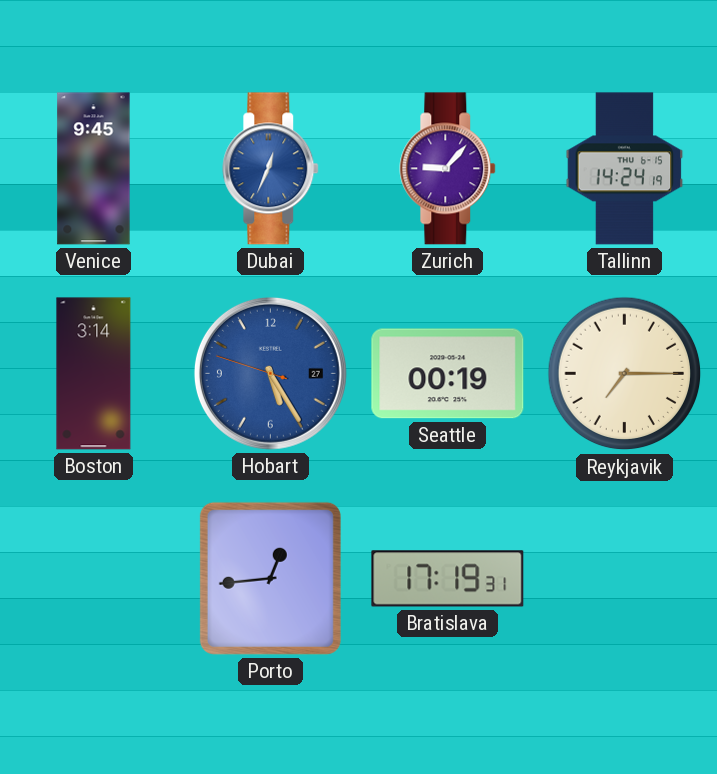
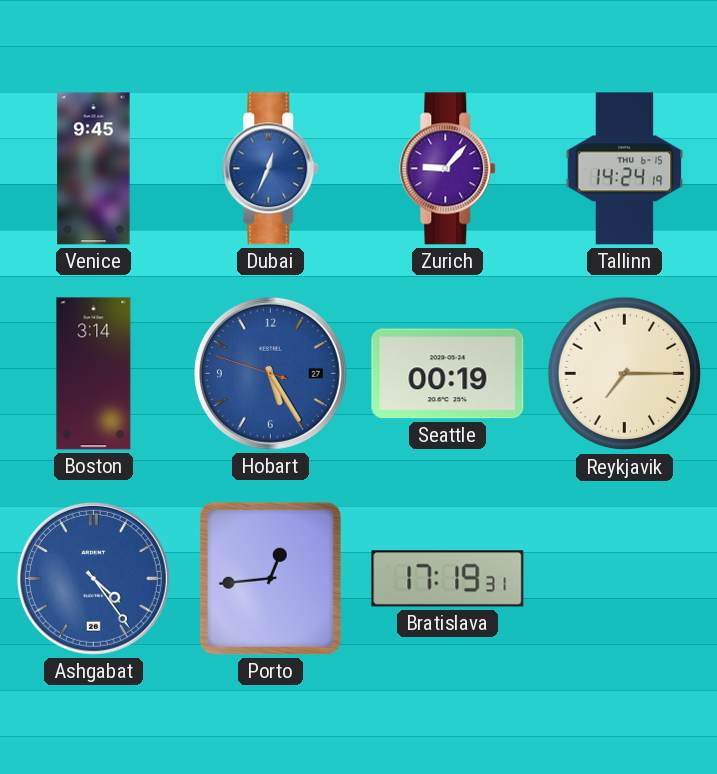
Ashgabat: none -> 4:24 (93, 578)
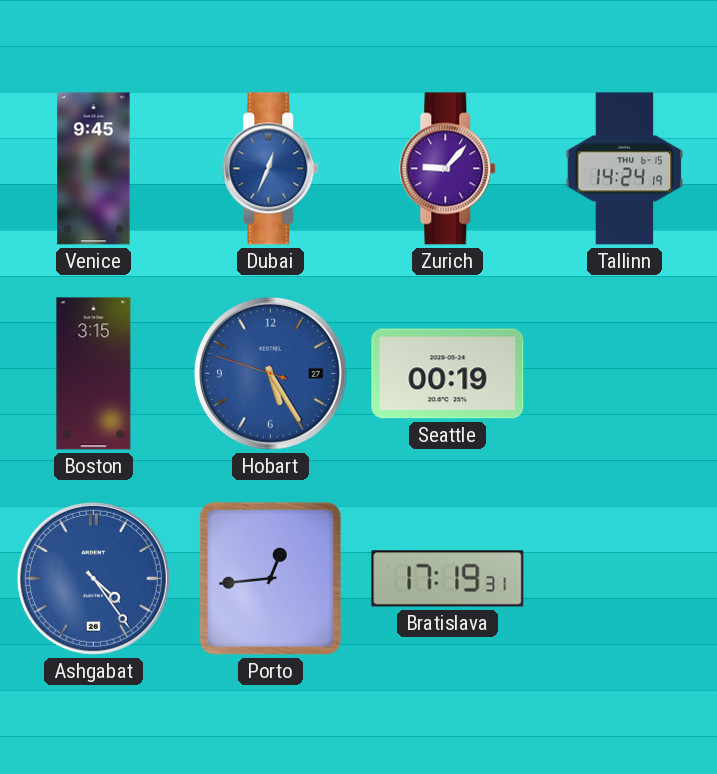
Boston: 3:14 -> 3:15 (94, 374)
Reykjavik: 7:15 -> none (625, 374)
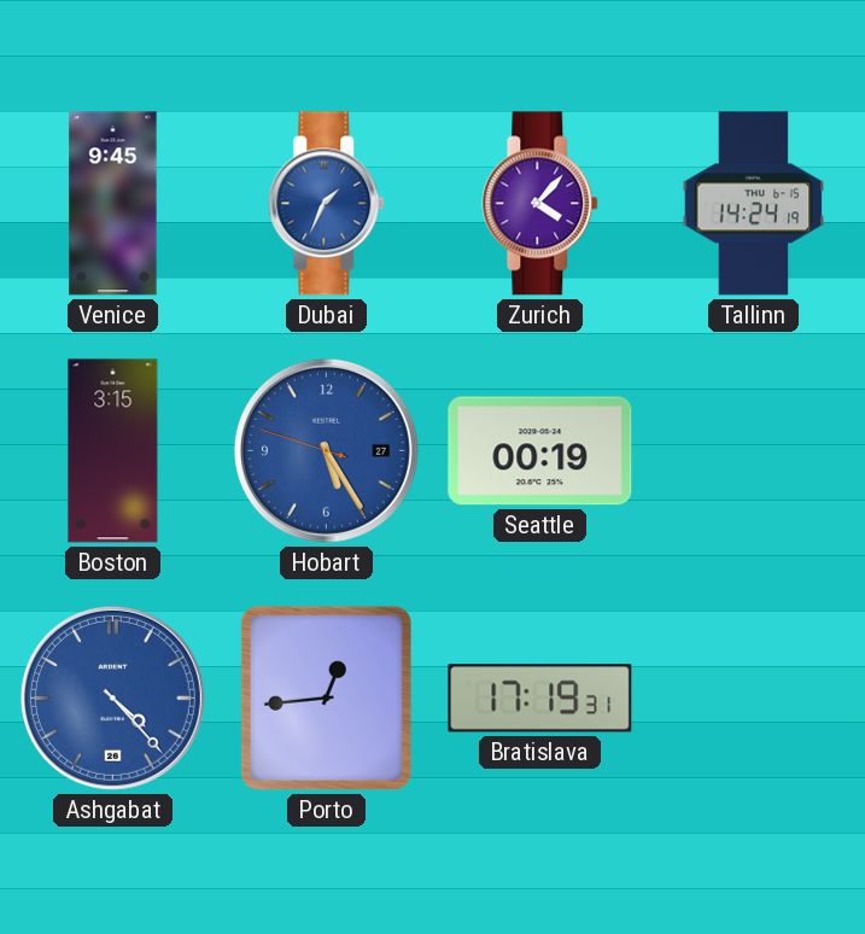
Dubai: 12:34 -> 1:34 (327, 204)
Zurich: 9:07 -> 4:07 (540, 204)
Ashgabat: 4:24 -> 4:23 (112, 697)
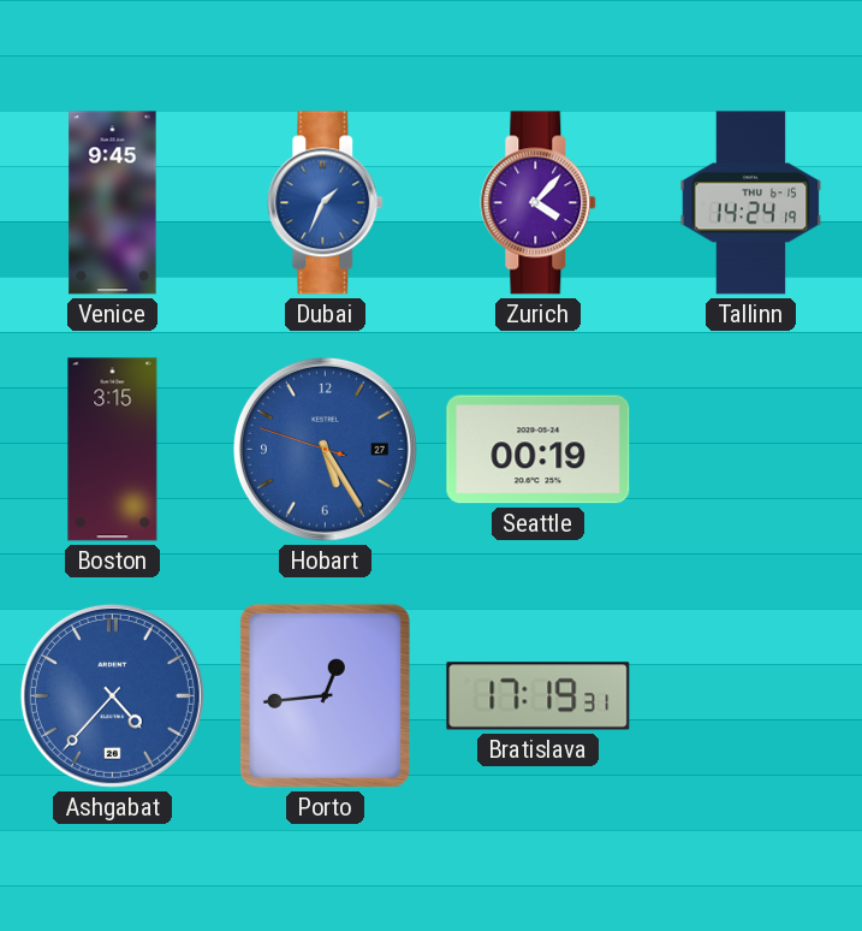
Ashgabat: 4:23 -> 4:37 (112, 695)
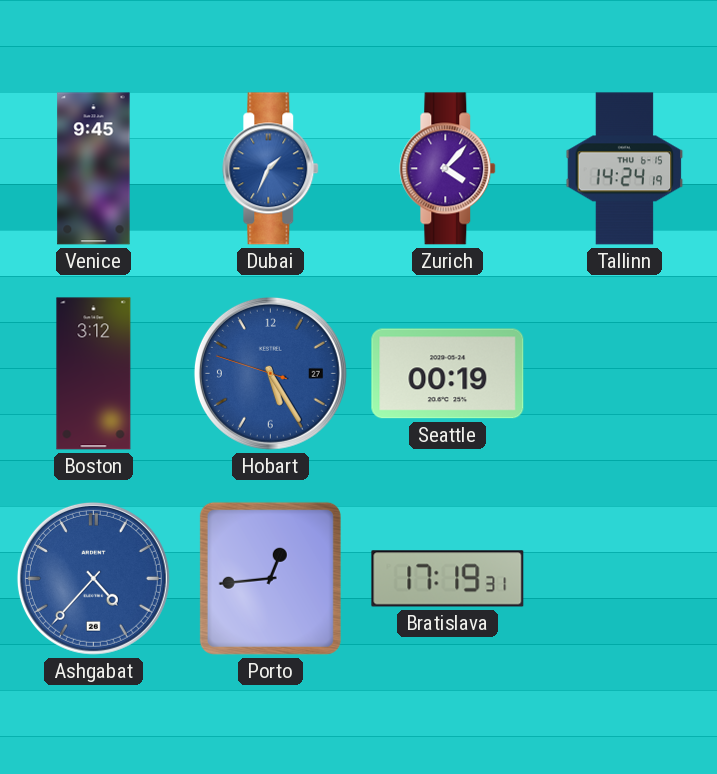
Boston: 3:15 -> 3:12 (94, 374)
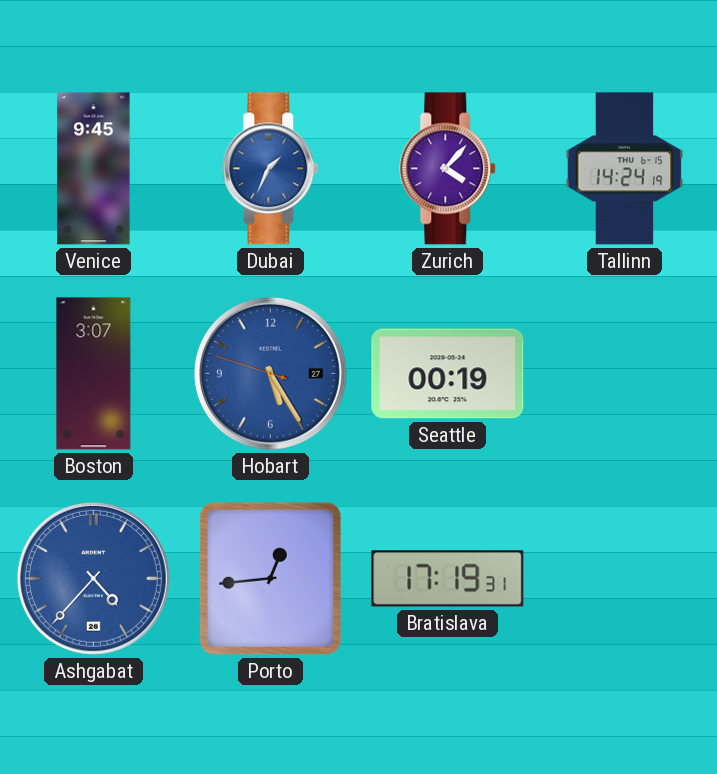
Boston: 3:12 -> 3:07 (94, 374)
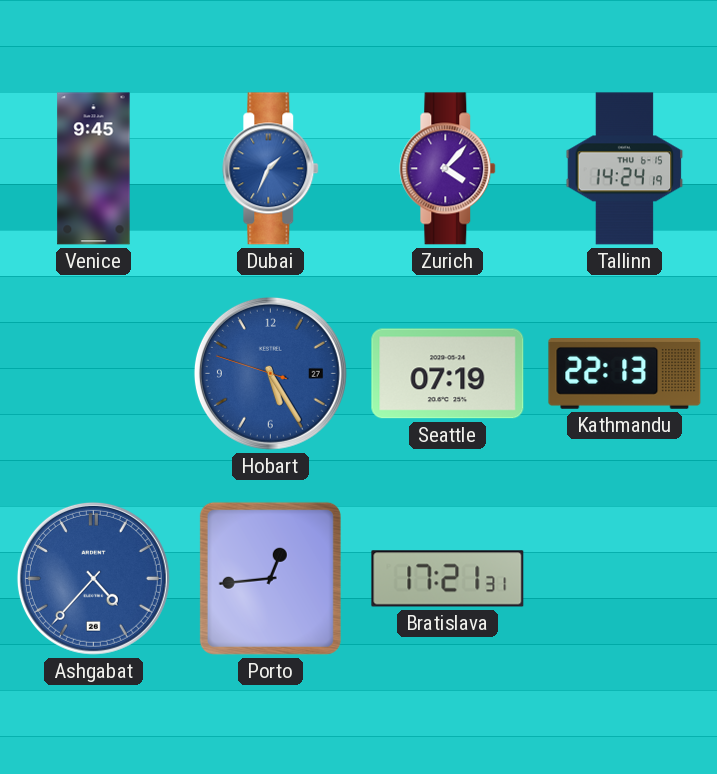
Boston: 3:07 -> none (94, 374)
Seattle: 00:19 -> 07:19 (448, 374)
Kathmandu: none -> 22:13 (625, 374)
Bratislava: 17:19 -> 17:21 (448, 579)
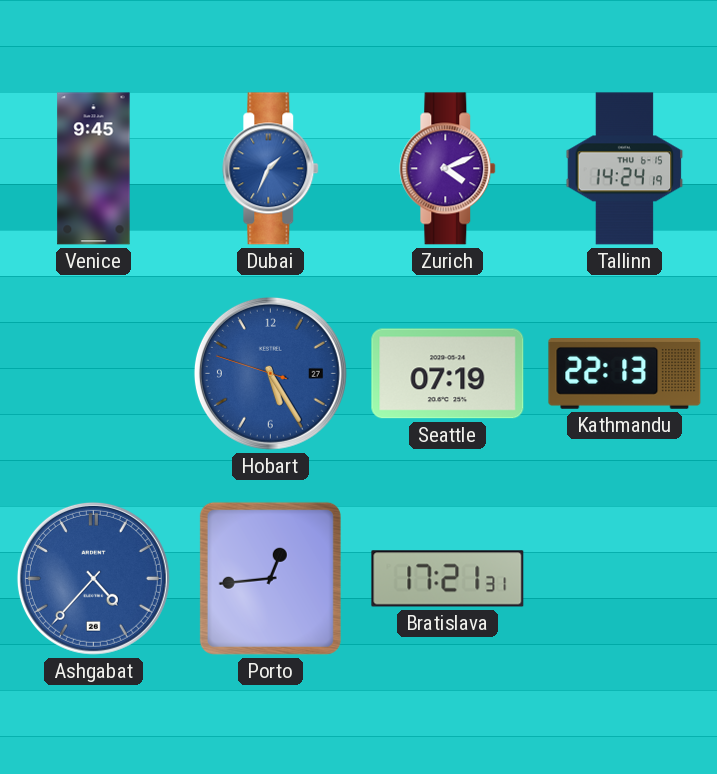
Zurich: 4:07 -> 4:11 (448, 169)
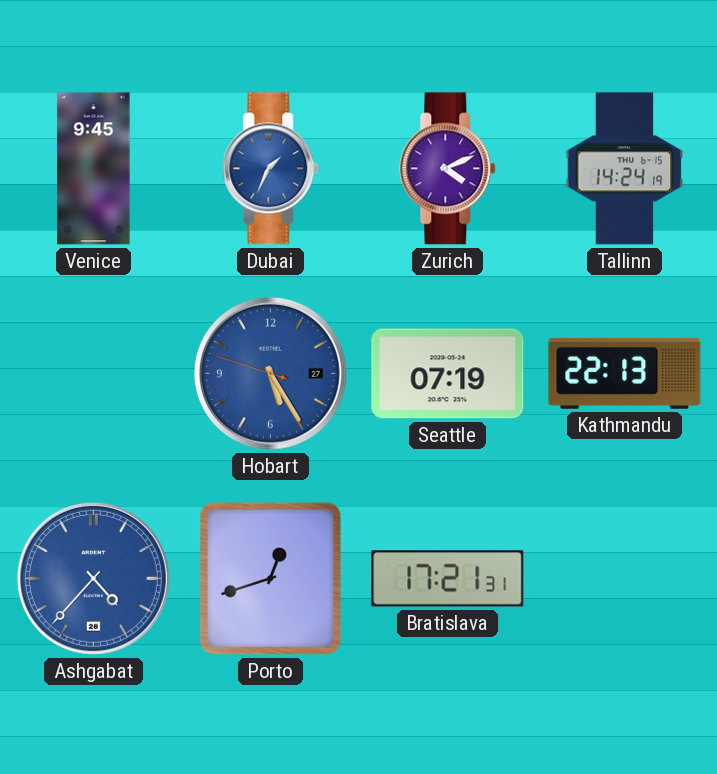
Porto: 12:44 -> 12:42 (270, 578)
